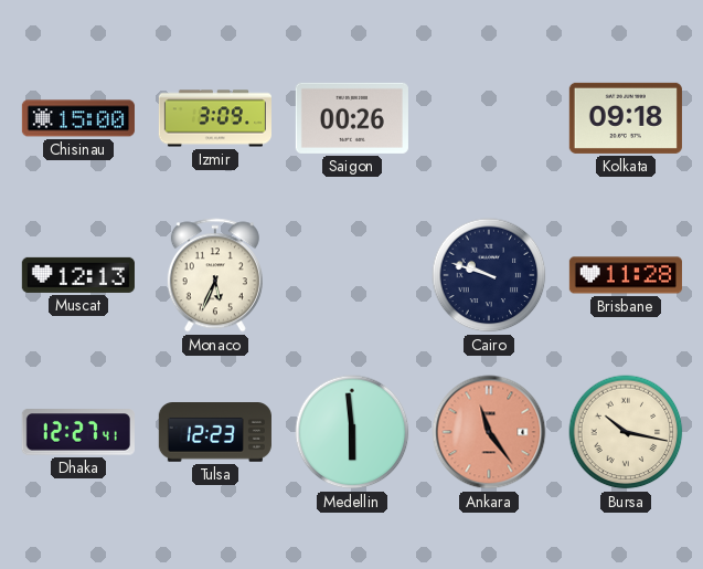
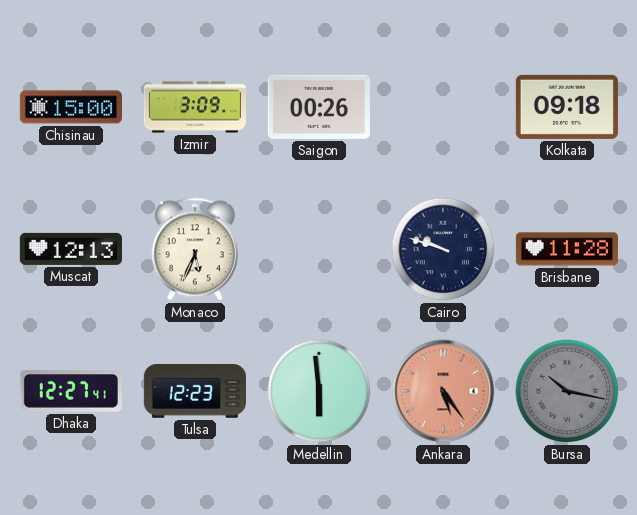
Ankara: 11:24 -> 5:24 (443, 391)
Bursa dial: cream -> grey (567, 391)
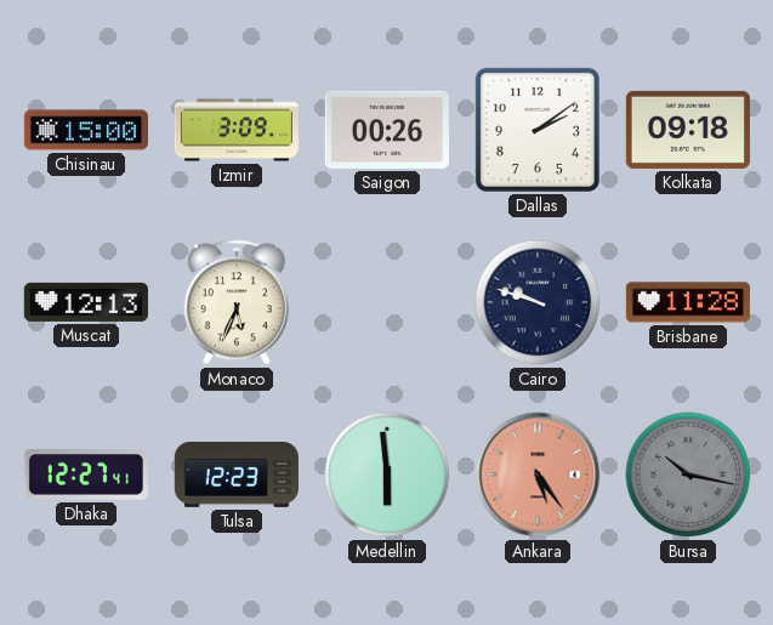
Dallas: none -> 2:09 (538, 130)
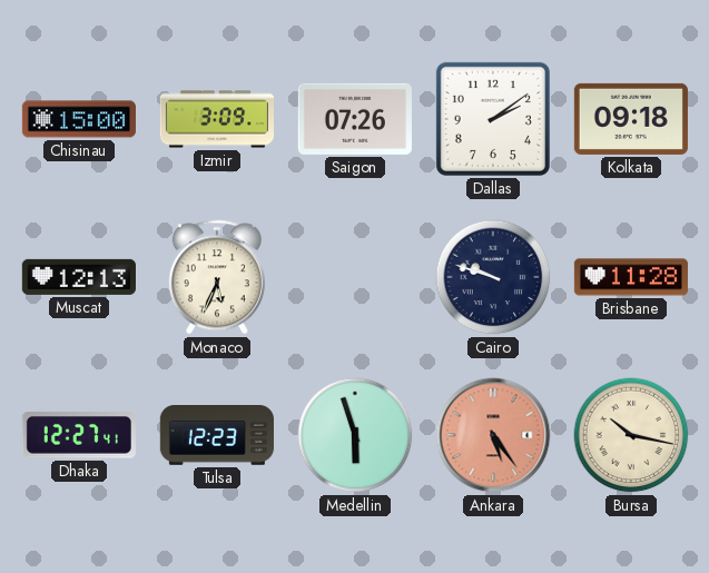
Saigon: 00:26 -> 07:26 (355, 119)
Medellin: 5:59 -> 5:57 (355, 435)
Bursa dial: grey -> cream (631, 435)
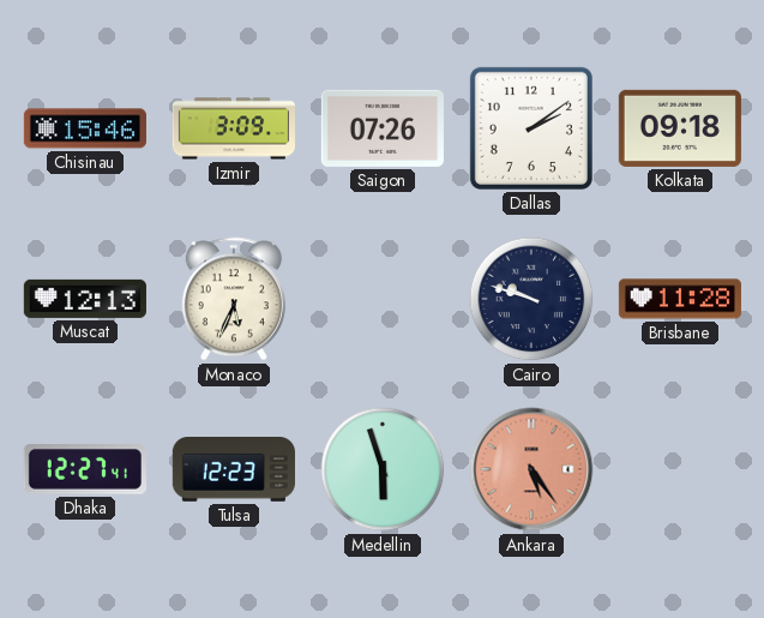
Chisinau: 15:00 -> 15:46 (85, 128)
Bursa: 10:17 -> none (631, 435)
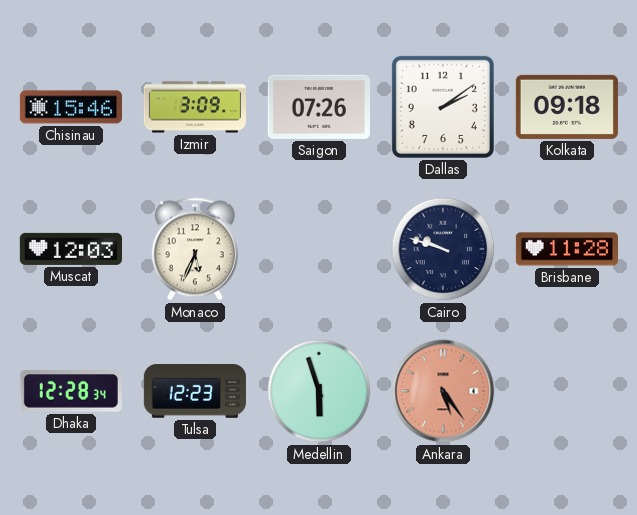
Muscat: 12:13 -> 12:03 (71, 249)
Dhaka: 12:27 -> 12:28 (71, 392)
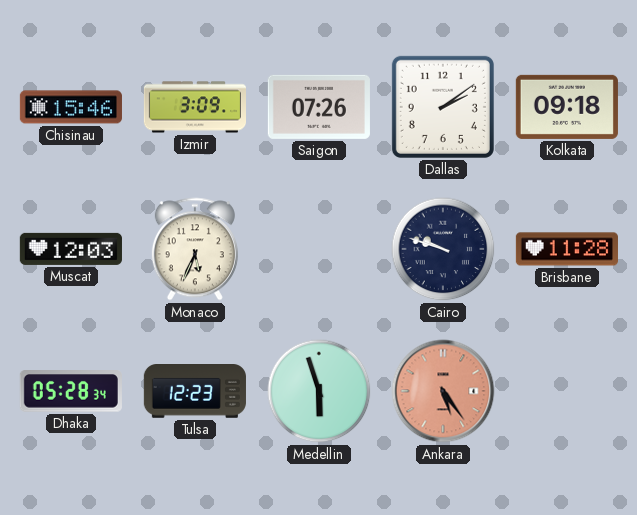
Dhaka: 12:28 -> 05:28 (71, 392)
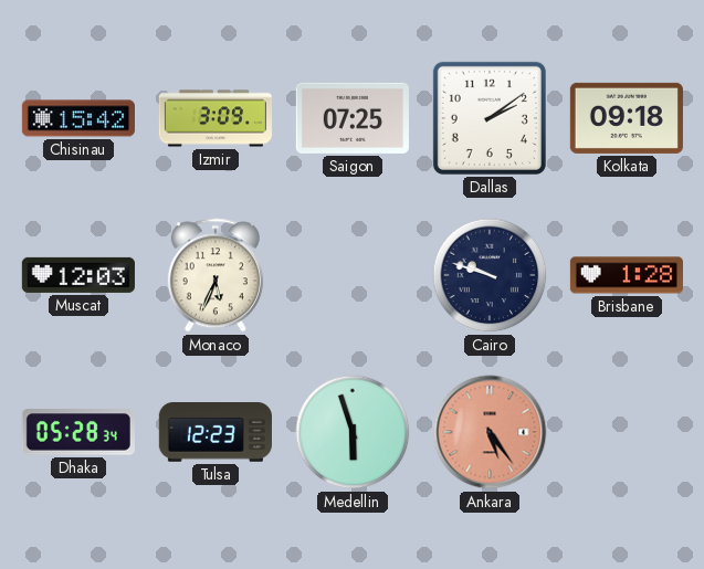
Chisinau: 15:46 -> 15:42 (78, 118)
Saigon: 07:26 -> 07:25 (353, 118)
Brisbane: 11:28 -> 1:28 (627, 275)
